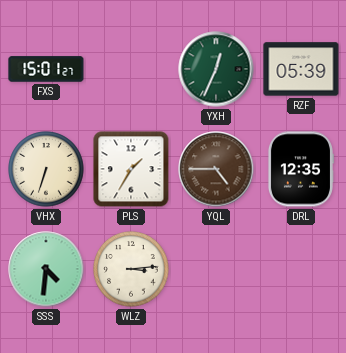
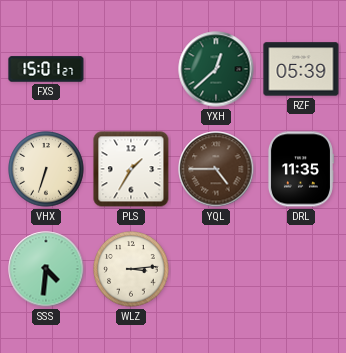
YXH: 12:34 -> 12:38 (216, 69)
DRL: 12:35 -> 11:35 (300, 169)
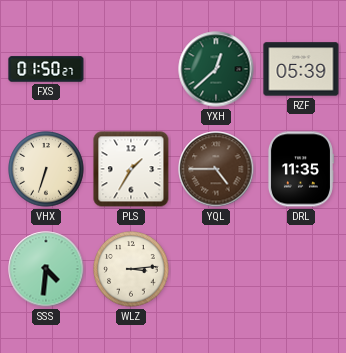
FXS: 15:01 -> 01:50 (46, 69)
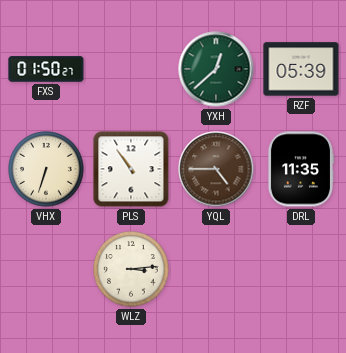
PLS: 1:35 -> 10:54 (131, 169)
SSS: 4:31 -> none (46, 269)
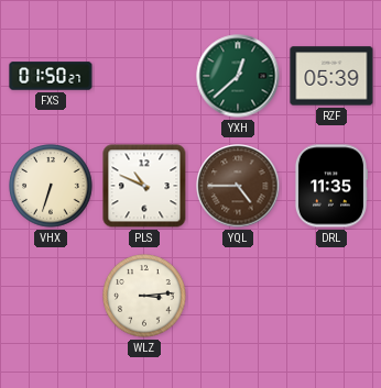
PLS: 10:54 -> 10:49 (144, 186)
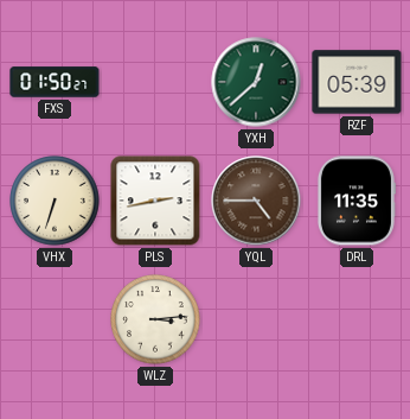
PLS: 10:49 -> 2:43 (155, 201)
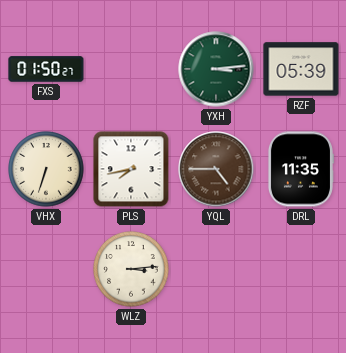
YXH: 12:38 -> 3:14 (216, 69)
PLS: 2:43 -> 7:43 (131, 169)
